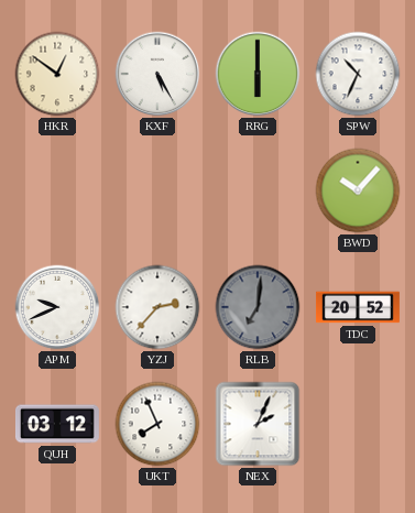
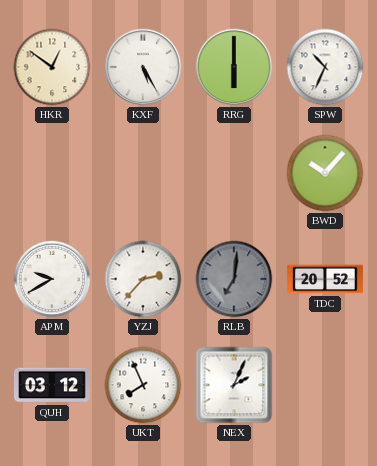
APM: 9:41 -> 9:40 (52, 279)
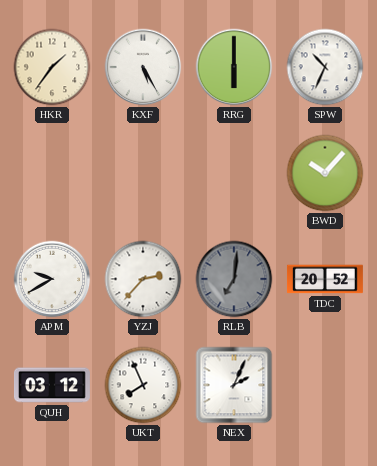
HKR: 12:51 -> 1:36 (52, 67)
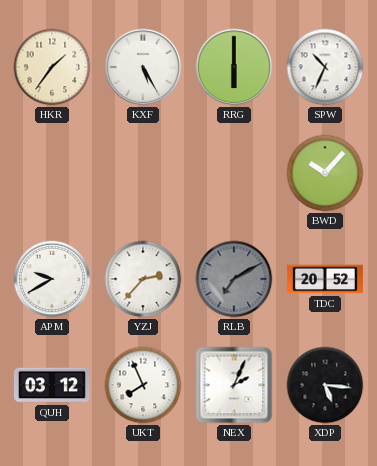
RLB: 7:01 -> 7:10 (234, 279)
XDP: none -> 5:16 (325, 385)
